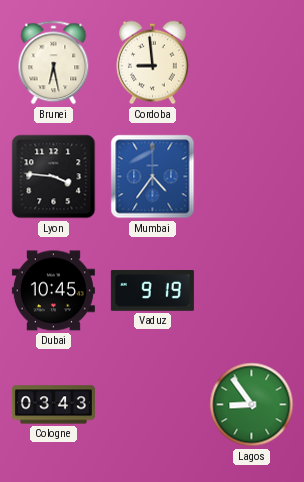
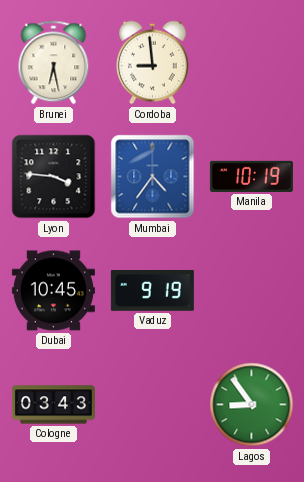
Manila: none -> 10:19 (251, 176)
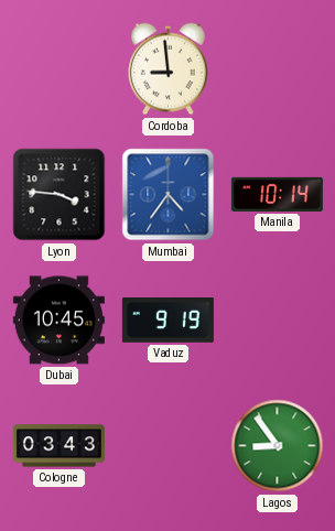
Brunei: 6:28 -> none (54, 63)
Manila: 10:19 -> 10:14 (277, 194)
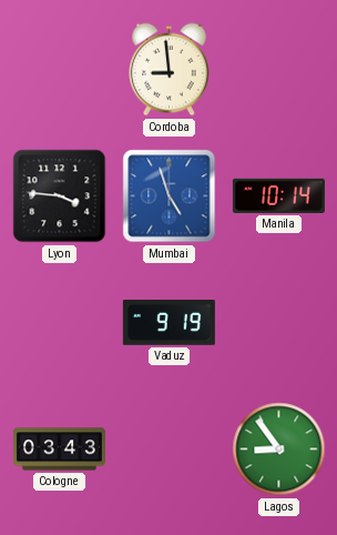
Mumbai: 4:36 -> 4:57 (170, 196)
Dubai: 10:45 -> none (58, 321)
